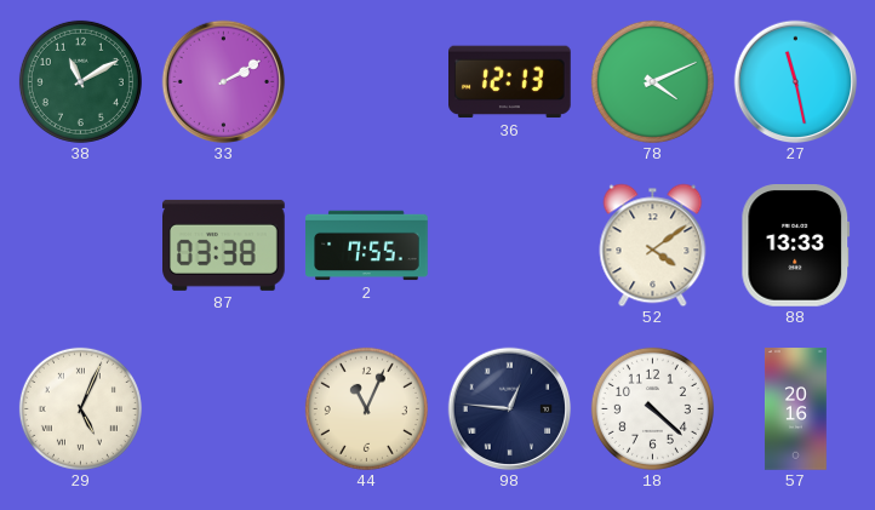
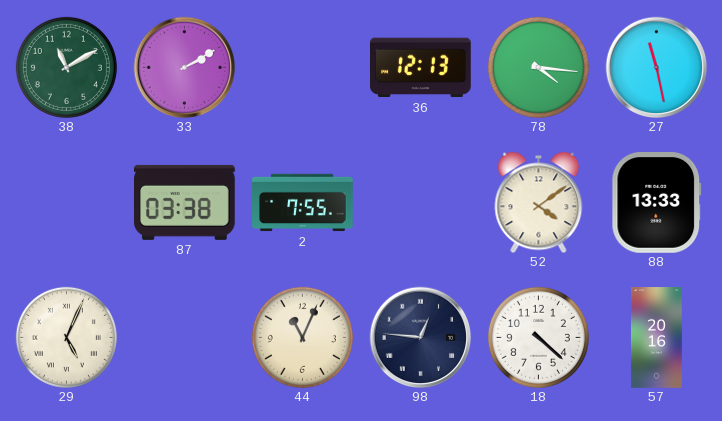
78: 4:11 -> 4:16 (538, 67)
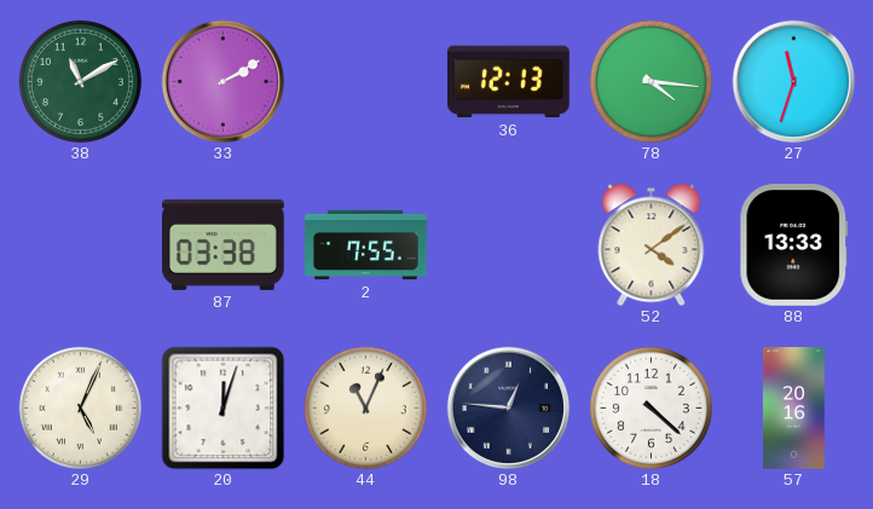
27: 11:28 -> 11:33 (793, 81)
20: none -> 12:03 (222, 407)
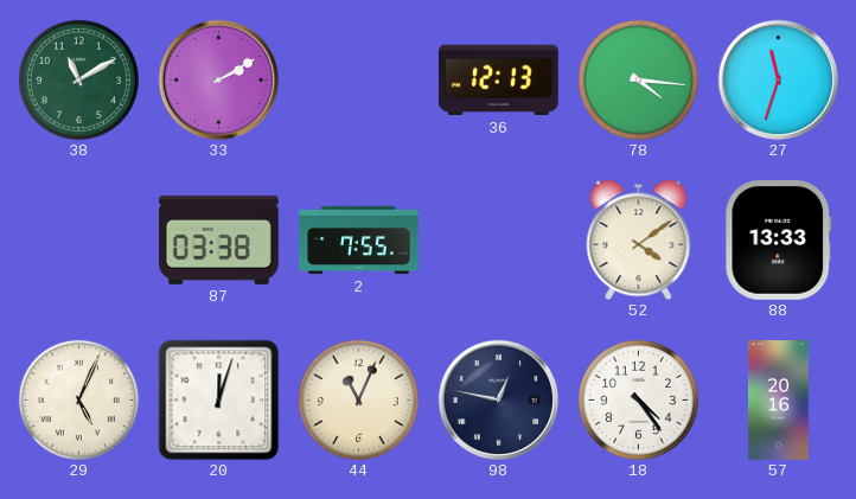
98: 12:46 -> 12:47 (498, 399)
18: 4:22 -> 4:24 (638, 399)
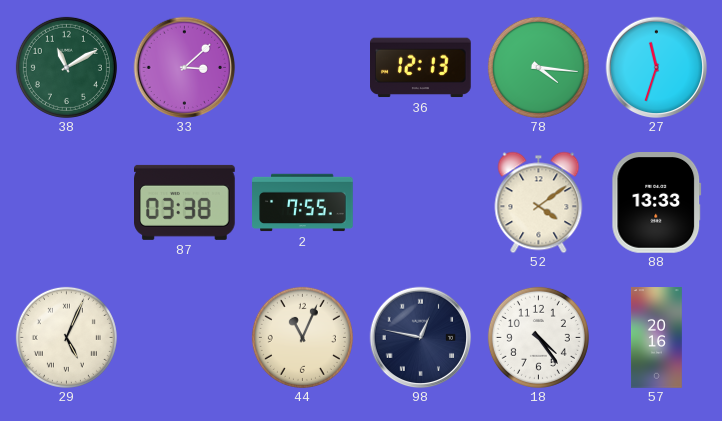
33: 2:10 -> 3:08 (184, 67)
20: 12:03 -> none (218, 399)
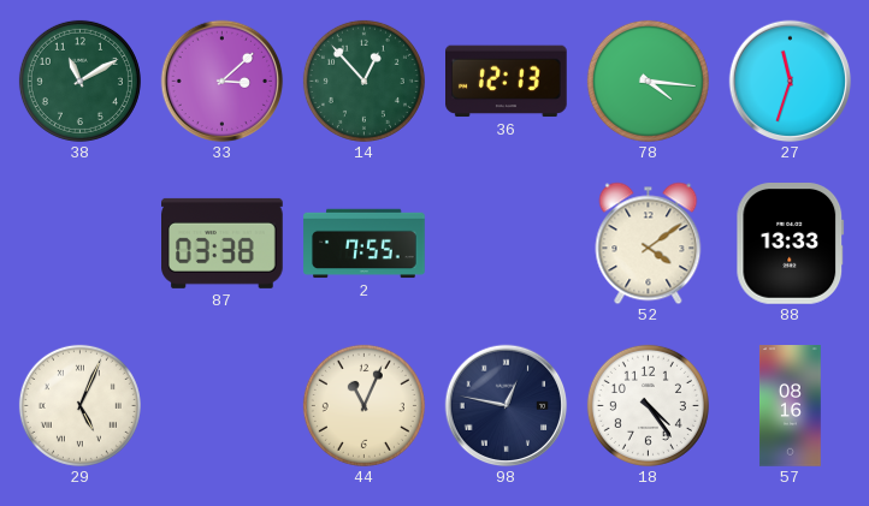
14: none -> 12:53 (363, 81)
57: 20:16 -> 08:16 (790, 406)
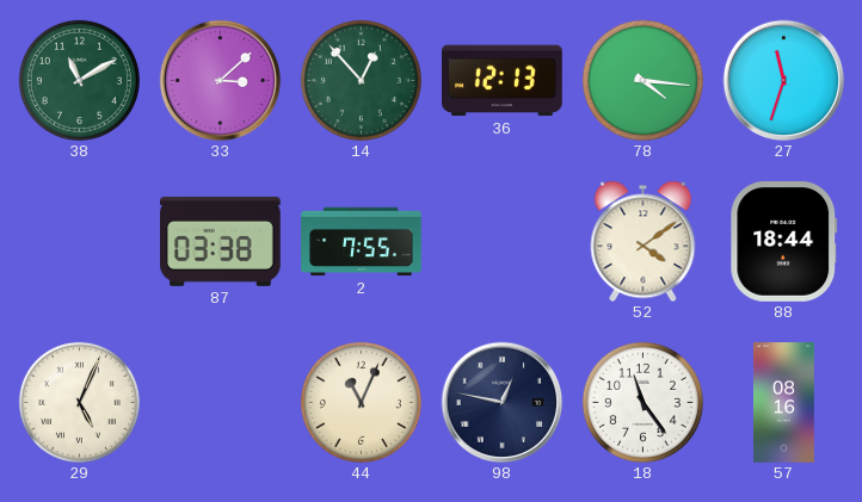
88: 13:33 -> 18:44 (784, 242)
18: 4:24 -> 11:24 (642, 402)
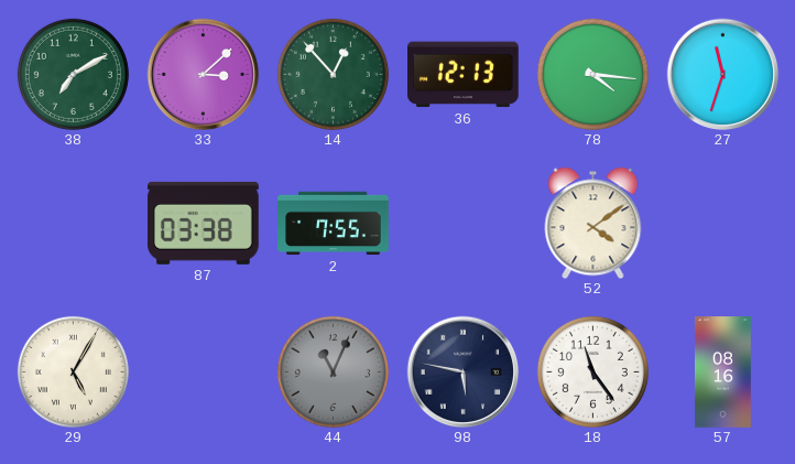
38: 11:10 -> 7:10 (73, 74)
88: 18:44 -> none (784, 242)
29: 5:04 -> 5:05 (73, 371)
44 dial: cream -> grey (333, 371)
98: 12:47 -> 5:47 (462, 371)
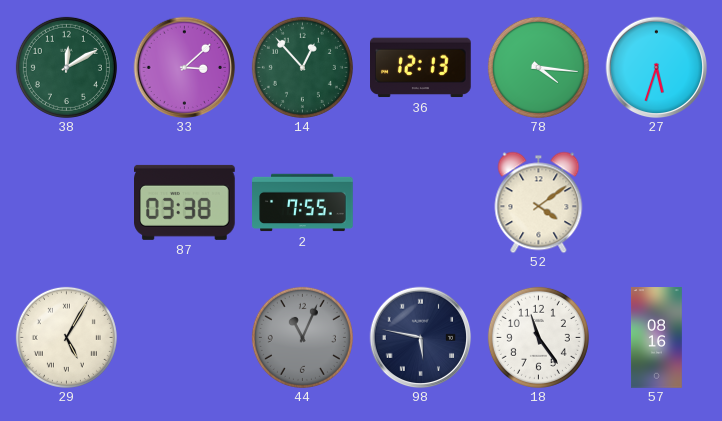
38: 7:10 -> 12:10 (66, 67)
27: 11:33 -> 5:33 (656, 67)
